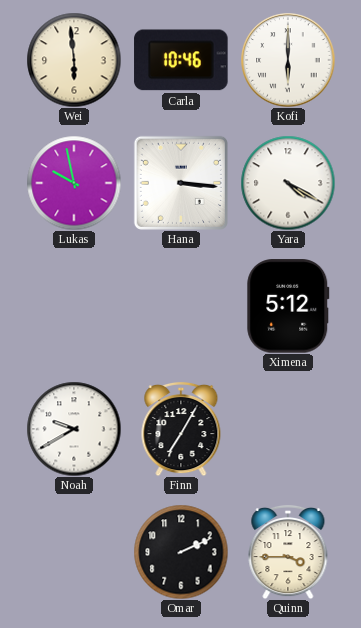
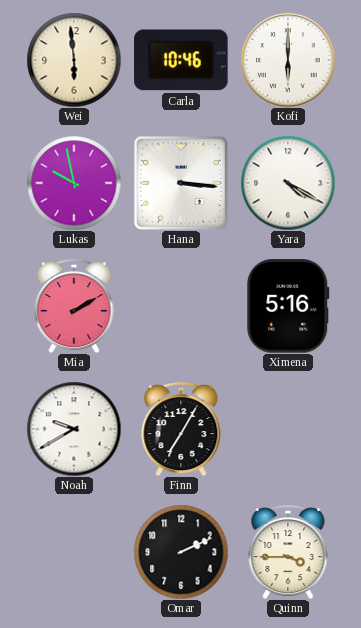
Mia: none -> 2:10 (74, 306)
Ximena: 5:12 -> 5:16 (288, 306)
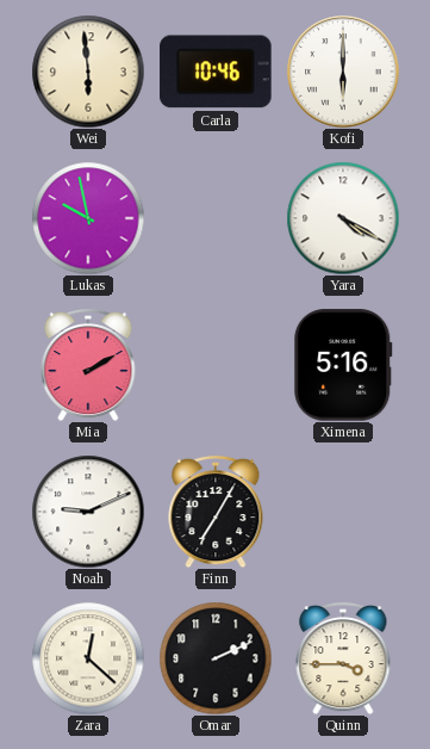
Hana: 3:16 -> none (181, 183)
Noah: 9:40 -> 9:11 (88, 512)
Zara: none -> 12:22 (88, 658)
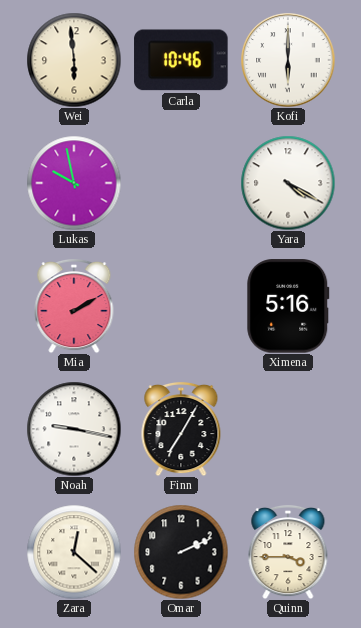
Noah: 9:11 -> 9:17 (74, 429)
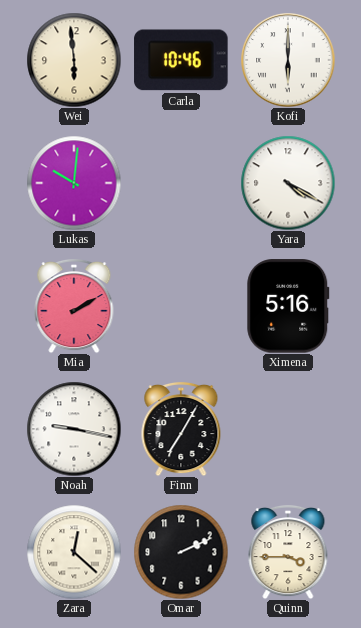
Lukas: 9:58 -> 10:01 (74, 183)
